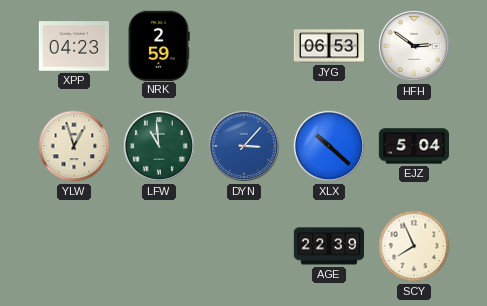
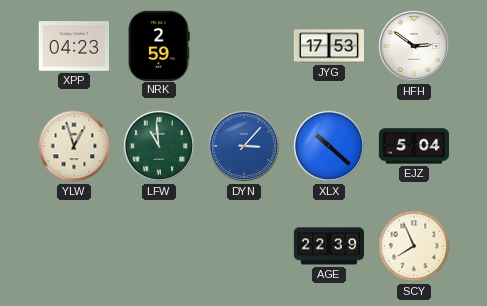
JYG: 06:53 -> 17:53 (328, 46)
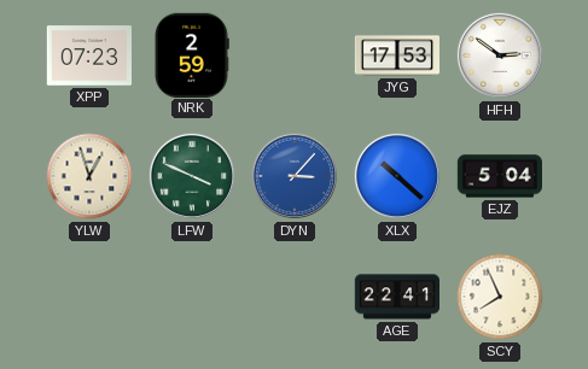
XPP: 04:23 -> 07:23 (88, 55)
LFW: 10:59 -> 3:49 (192, 176)
AGE: 22:39 -> 22:41 (396, 297)
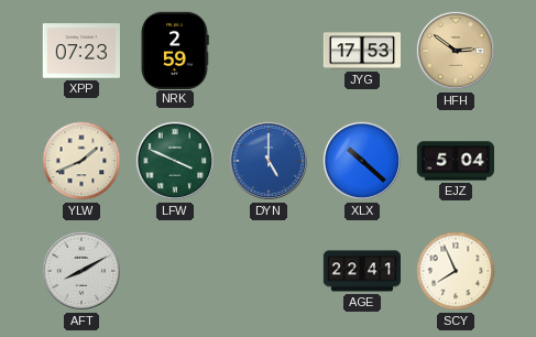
HFH dial: white -> champagne (456, 51)
YLW: 12:57 -> 1:41 (81, 161)
DYN: 3:07 -> 5:00 (269, 161)
AFT: none -> 8:10 (81, 271)
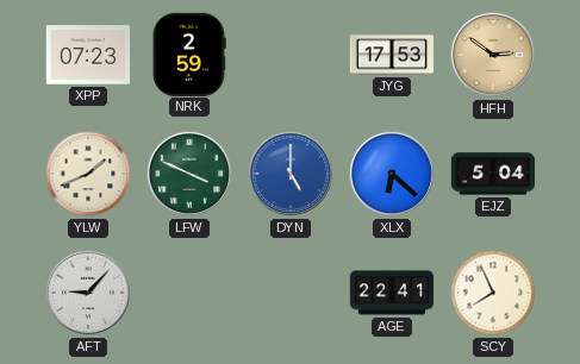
XLX: 10:22 -> 6:22 (392, 174)
AFT: 8:10 -> 9:07 (88, 293)
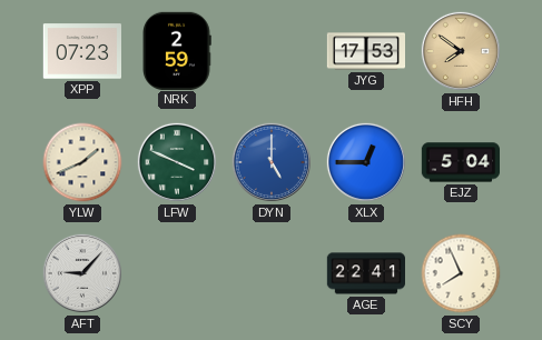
HFH: 2:51 -> 7:51 (461, 51)
XLX: 6:22 -> 12:45 (366, 162)
